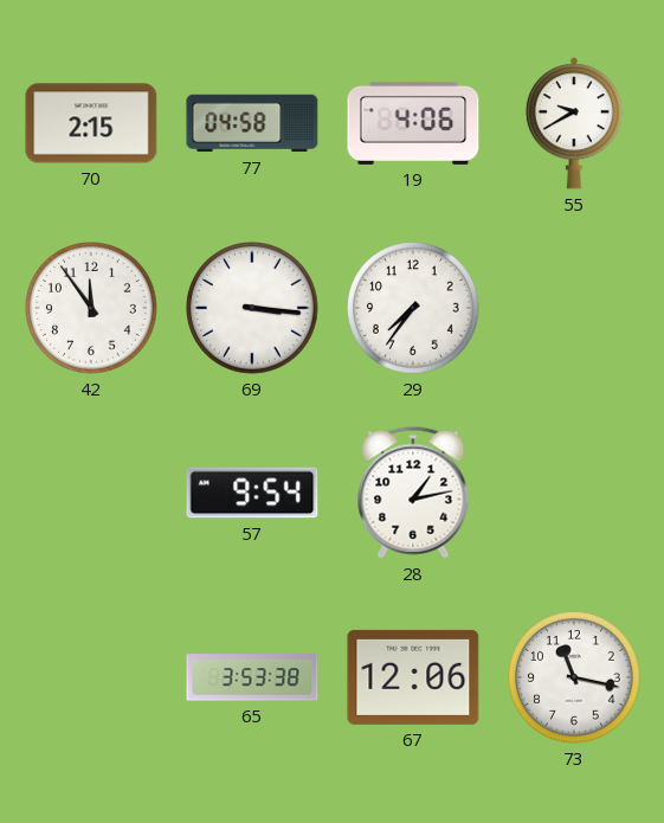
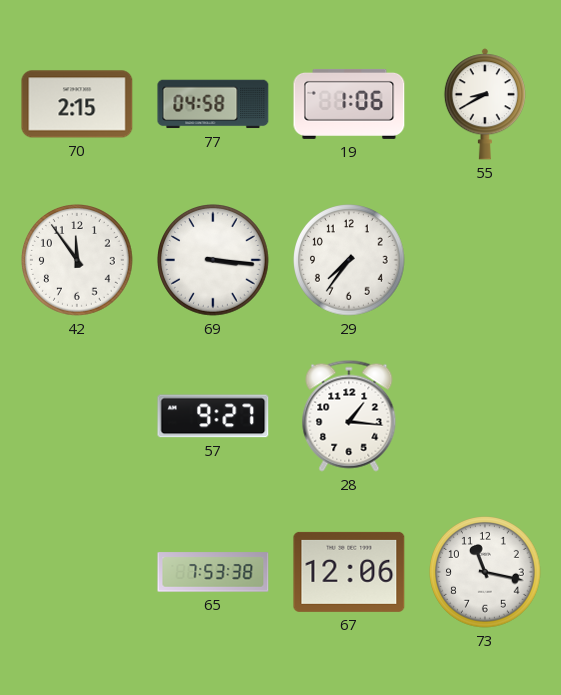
19: 4:06 -> 1:06 (349, 104)
55: 9:40 -> 8:40 (485, 104)
57: 9:54 -> 9:27 (213, 416)
28: 1:13 -> 1:16 (349, 416)
65: 3:53 -> 7:53 (213, 572)
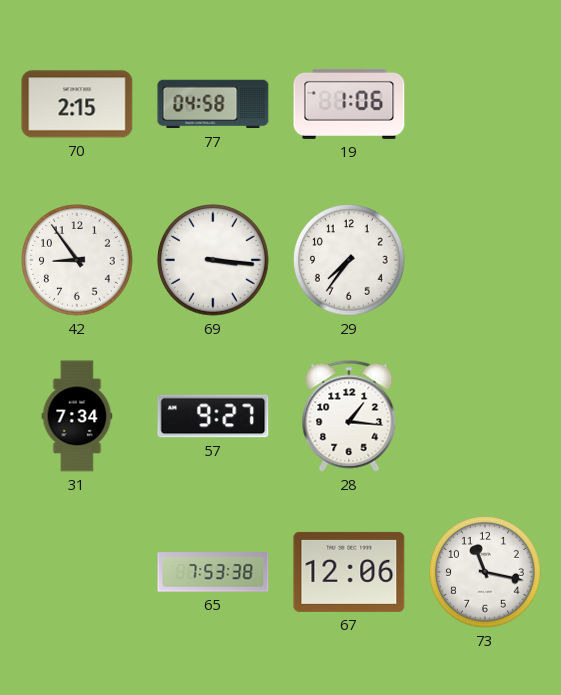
55: 8:40 -> none (485, 104)
42: 11:54 -> 8:54 (78, 261)
31: none -> 7:34 (77, 416)
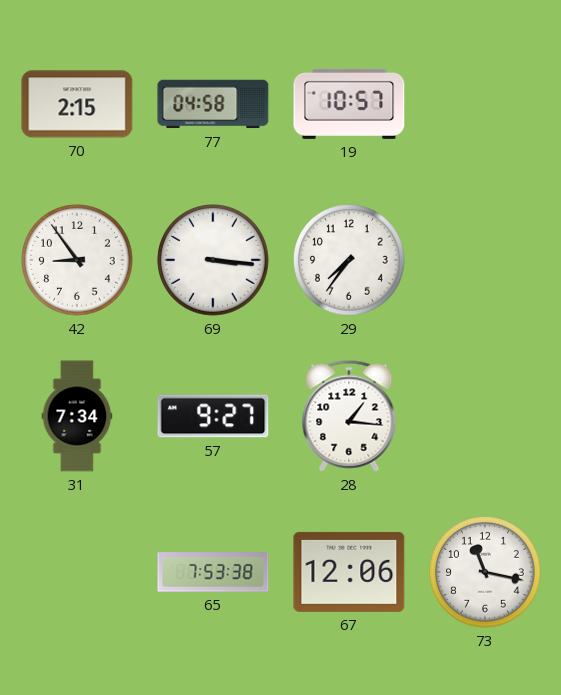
19: 1:06 -> 10:57 (349, 104)
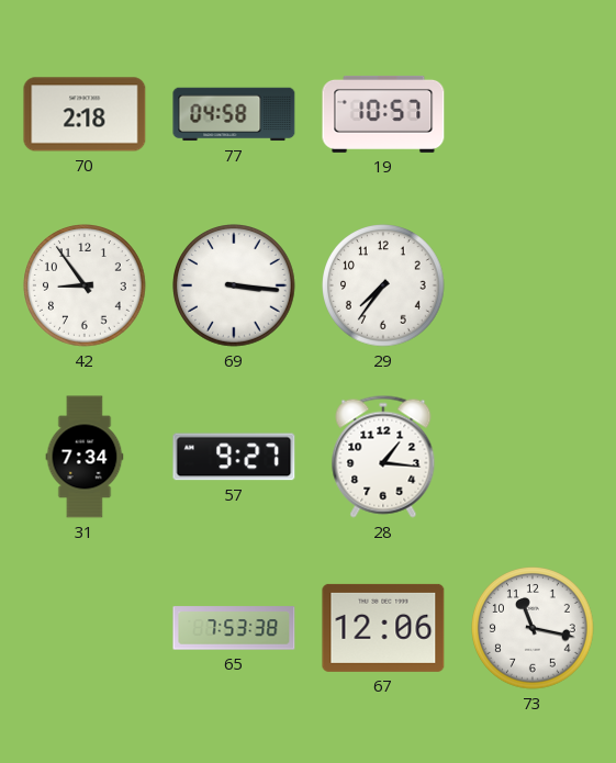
70: 2:15 -> 2:18 (85, 114)
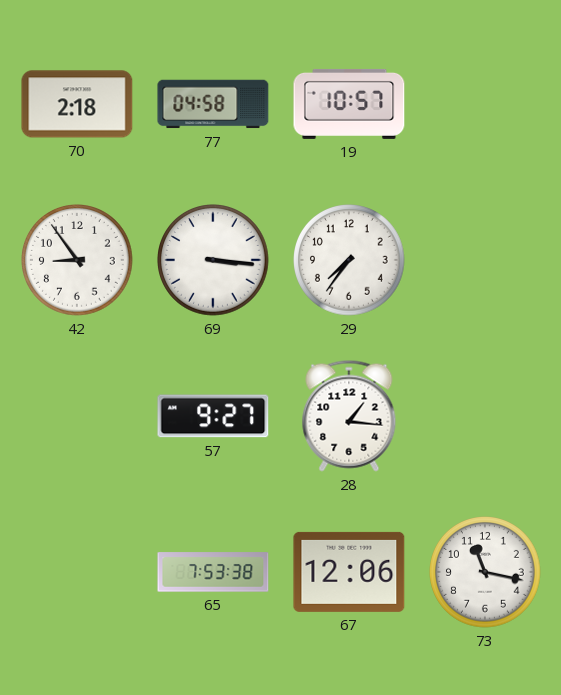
31: 7:34 -> none (85, 457)
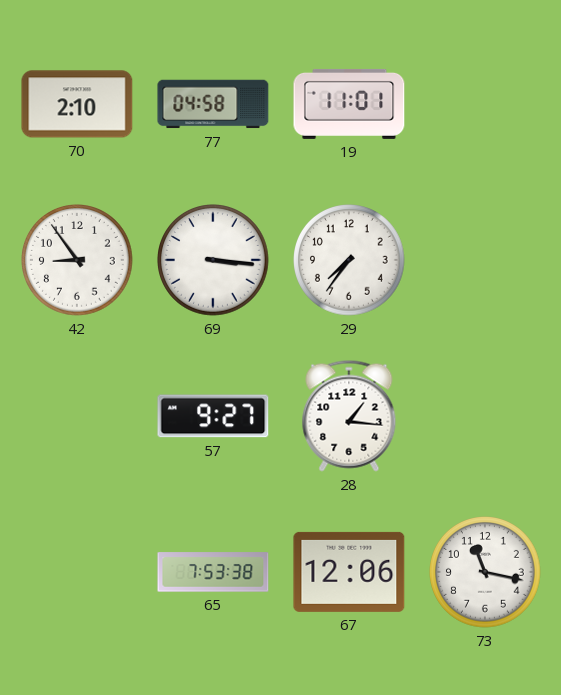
70: 2:18 -> 2:10 (77, 104)
19: 10:57 -> 11:01 (349, 104)
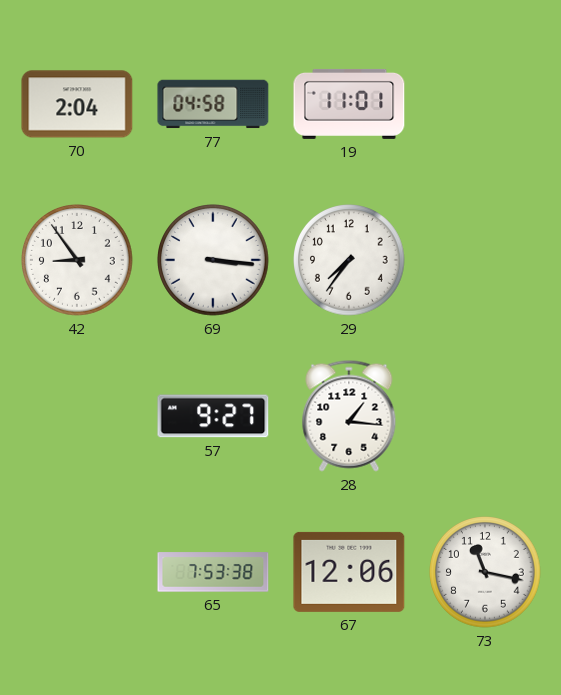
70: 2:10 -> 2:04 (77, 104)
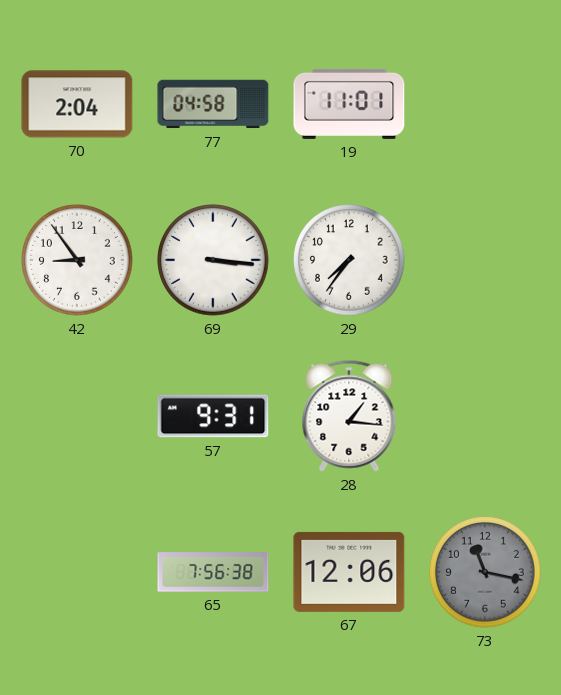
57: 9:27 -> 9:31 (213, 416)
65: 7:53 -> 7:56 (213, 572)
73 dial: white -> grey (486, 573)
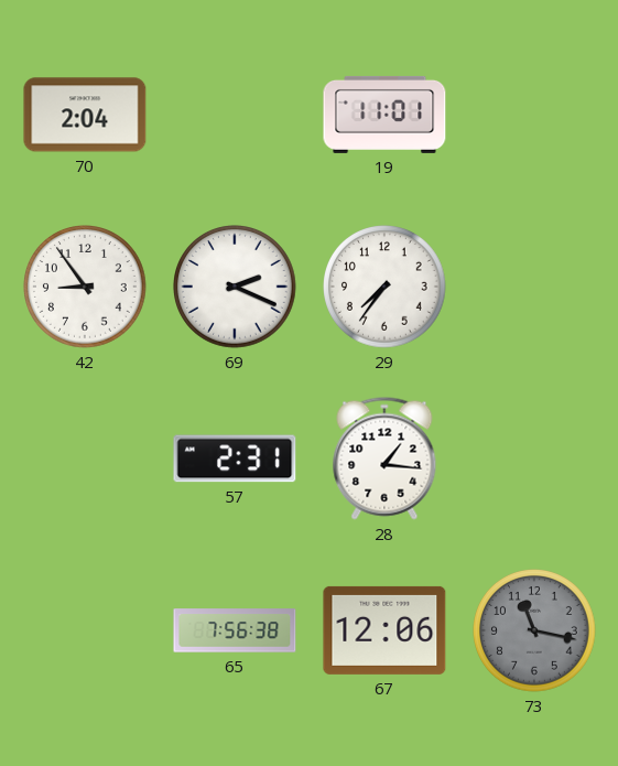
77: 04:58 -> none (213, 104)
69: 3:16 -> 2:19 (236, 288)
57: 9:31 -> 2:31 (235, 458)
